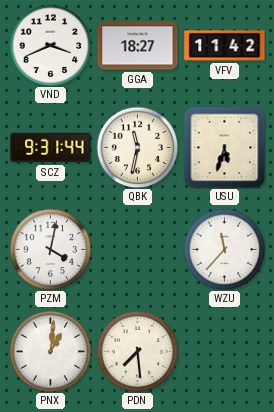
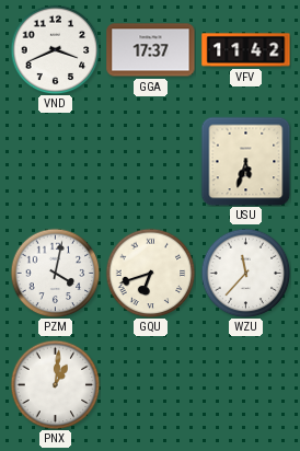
GGA: 18:27 -> 17:37 (151, 50)
SCZ: 9:31 -> none (51, 148)
QBK: 11:32 -> none (137, 147)
GQU: none -> 6:42 (150, 273)
PDN: 7:29 -> none (137, 351)
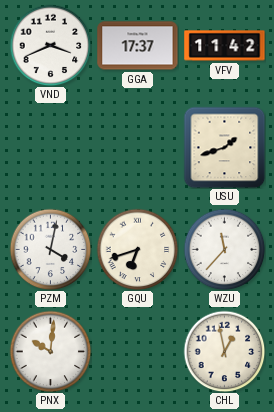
USU: 5:33 -> 1:42 (224, 147)
PNX: 1:01 -> 10:01 (50, 351)
CHL: none -> 12:58 (224, 351)
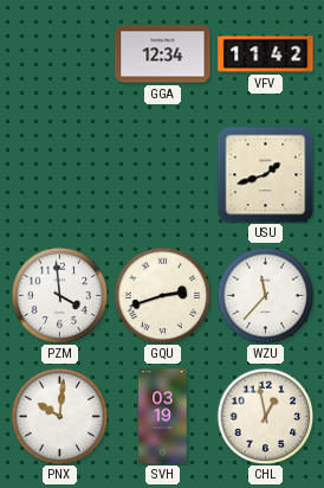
VND: 3:41 -> none (50, 45)
GGA: 17:37 -> 12:34 (163, 54)
PZM: 4:02 -> 3:59 (59, 295)
GQU: 6:42 -> 2:42 (162, 295)
SVH: none -> 03:19 (163, 417)
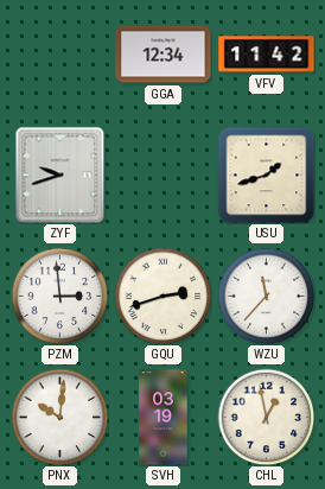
ZYF: none -> 9:42 (60, 174)
PZM: 3:59 -> 2:59 (59, 296)
